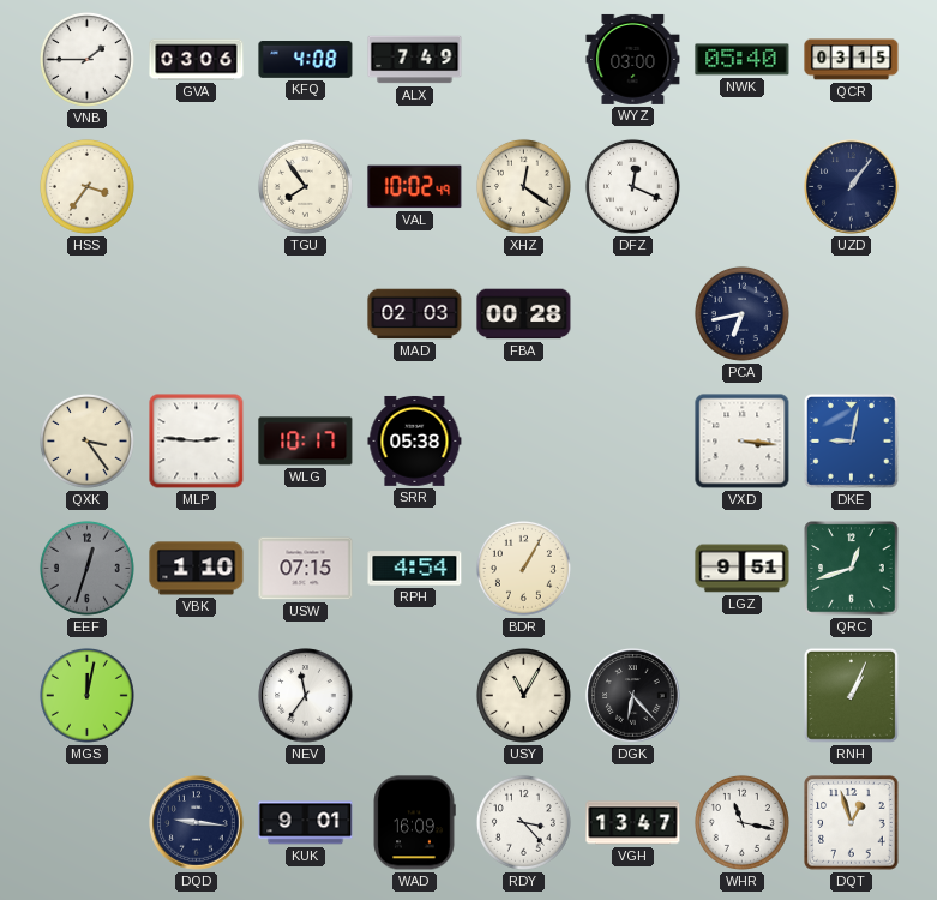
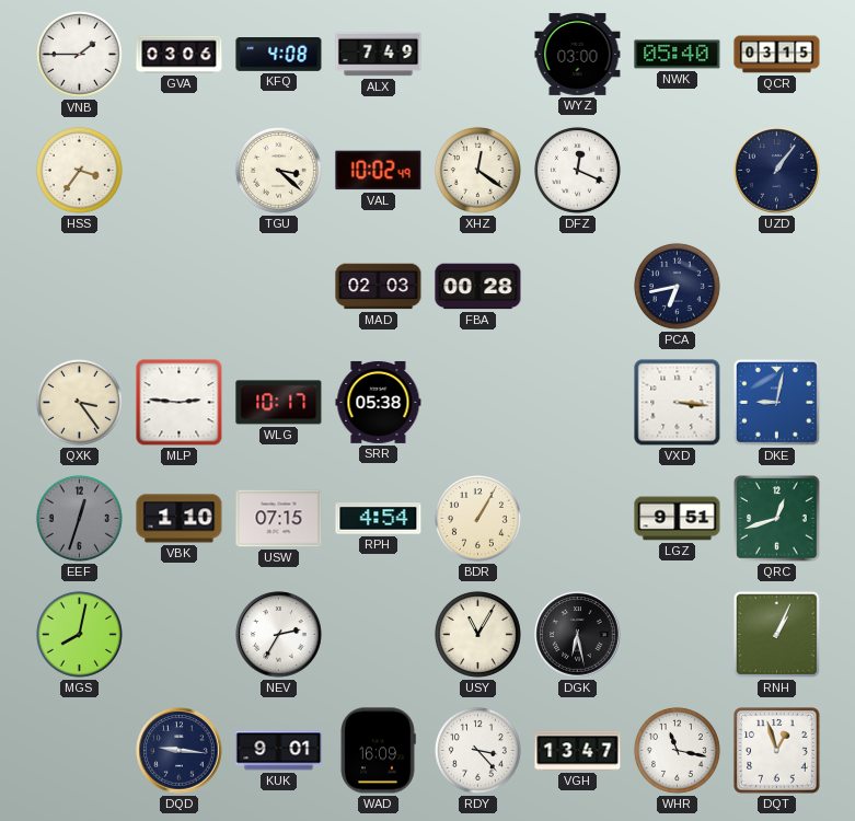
TGU: 7:54 -> 3:22 (278, 170)
MGS: 12:02 -> 8:02 (79, 634)
NEV: 11:36 -> 2:35 (279, 635)
DGK: 6:23 -> 6:28 (578, 635)
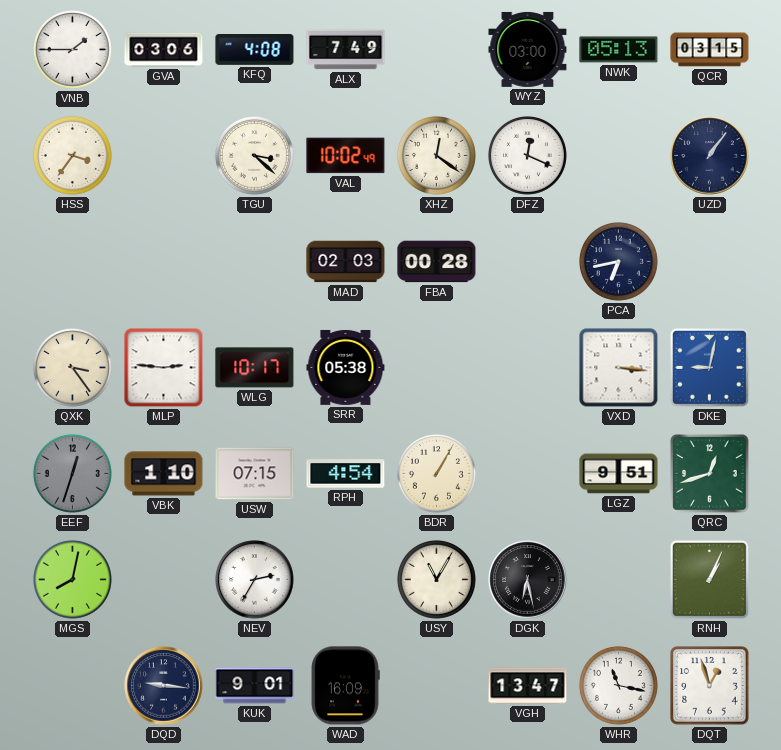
NWK: 05:40 -> 05:13 (619, 50)
RDY: 3:23 -> none (477, 750)
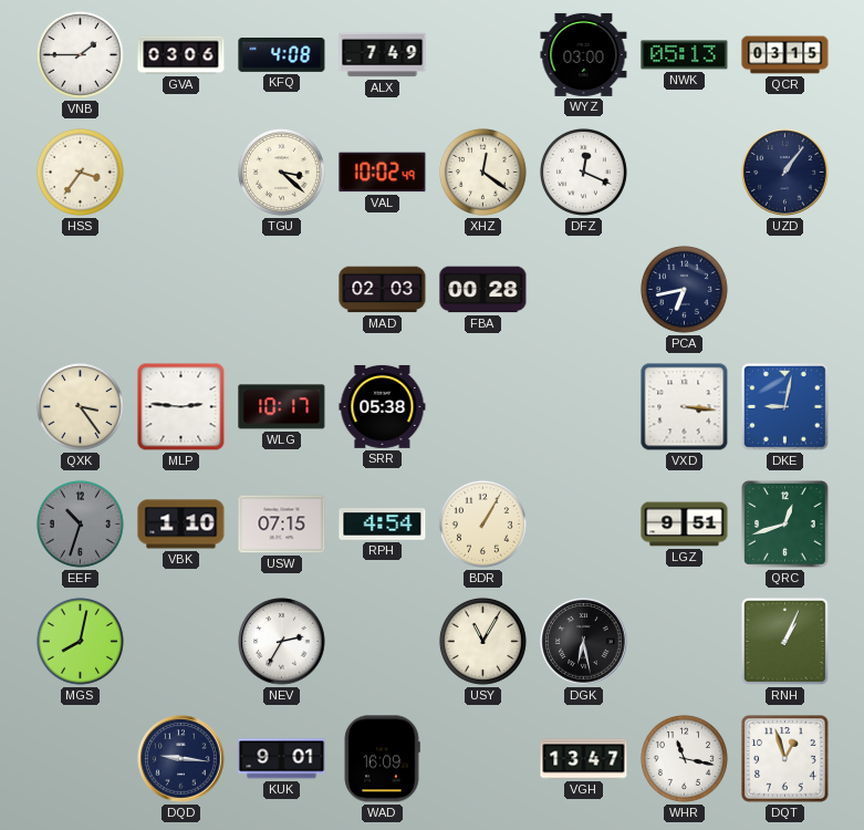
EEF: 12:33 -> 10:33 (80, 523)
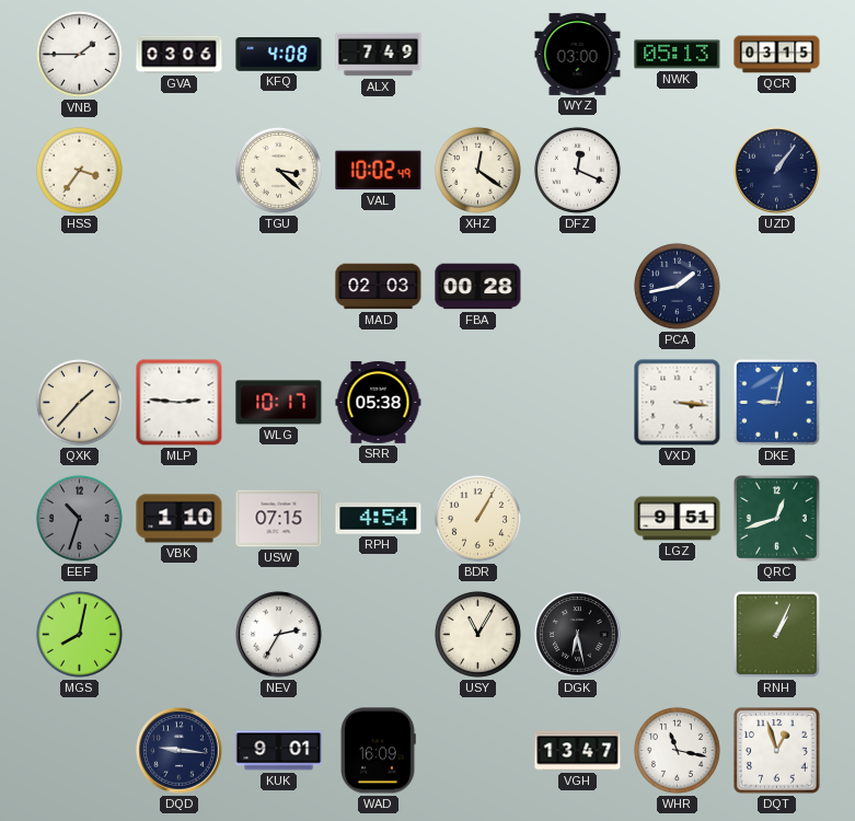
PCA: 6:43 -> 1:43 (677, 286)
QXK: 3:24 -> 1:37 (79, 402)
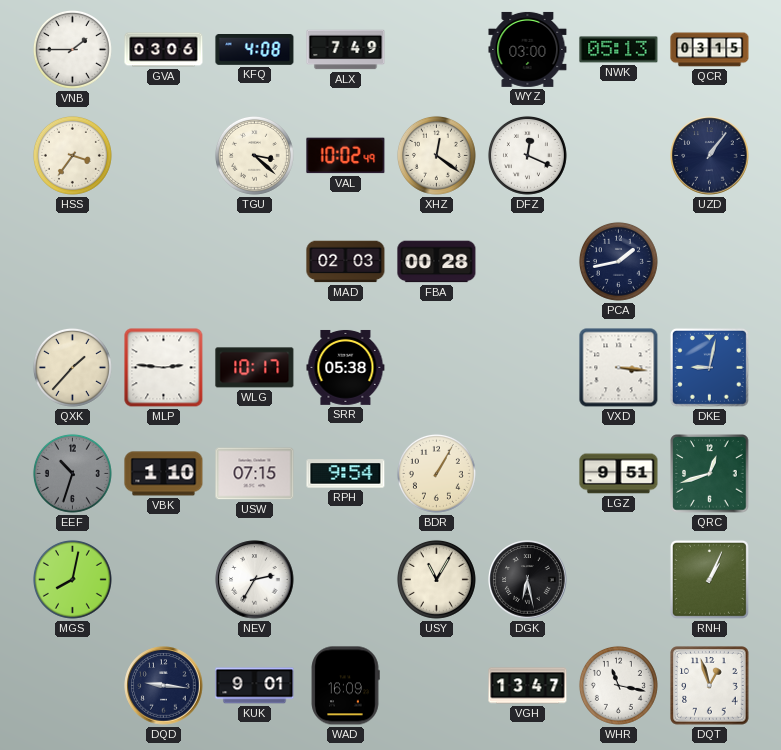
RPH: 4:54 -> 9:54 (346, 474)
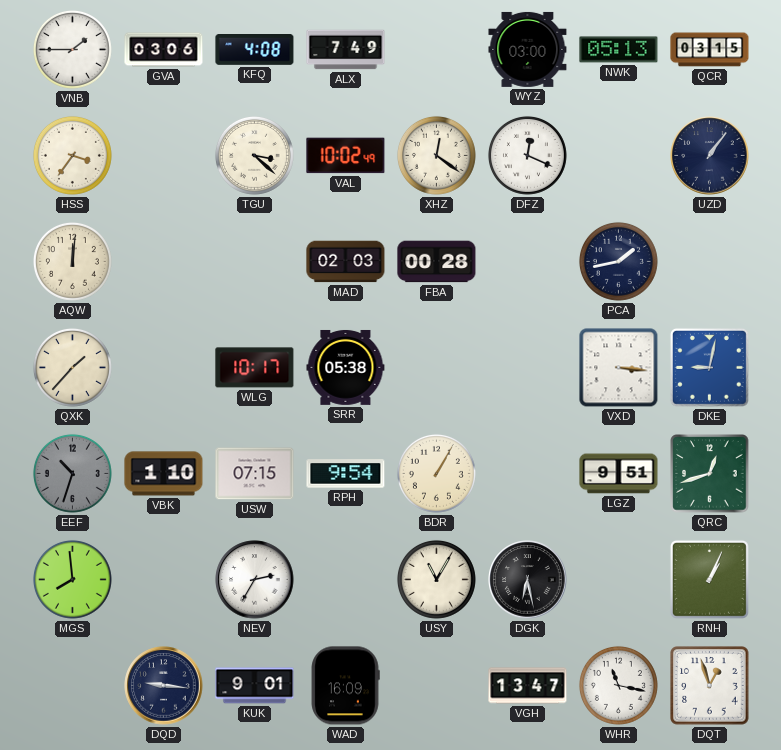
AQW: none -> 12:01 (72, 261)
MLP: 2:46 -> none (164, 368)
MGS: 8:02 -> 7:59 (72, 579)
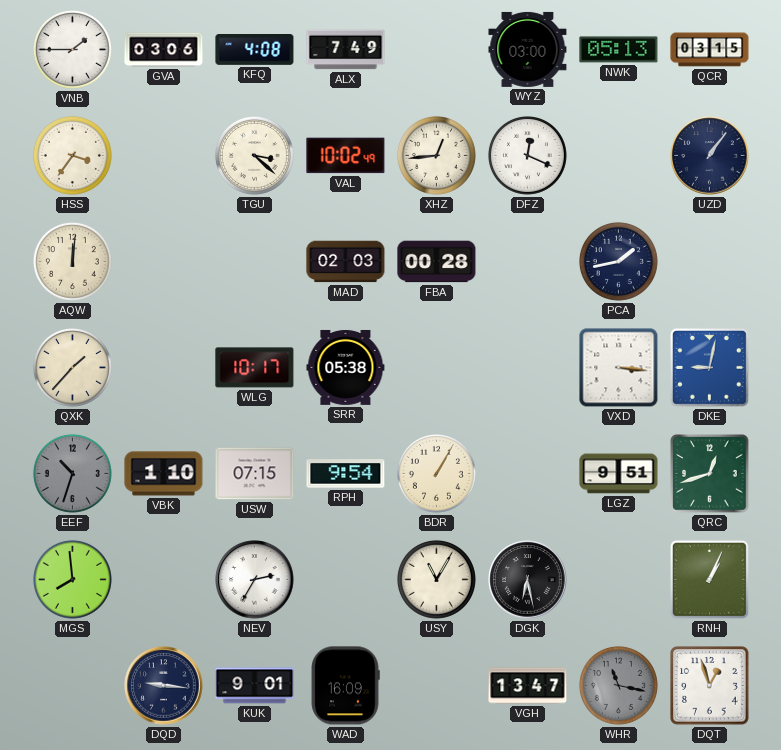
XHZ: 12:21 -> 12:44 (436, 155)
WHR dial: white -> grey (618, 685)
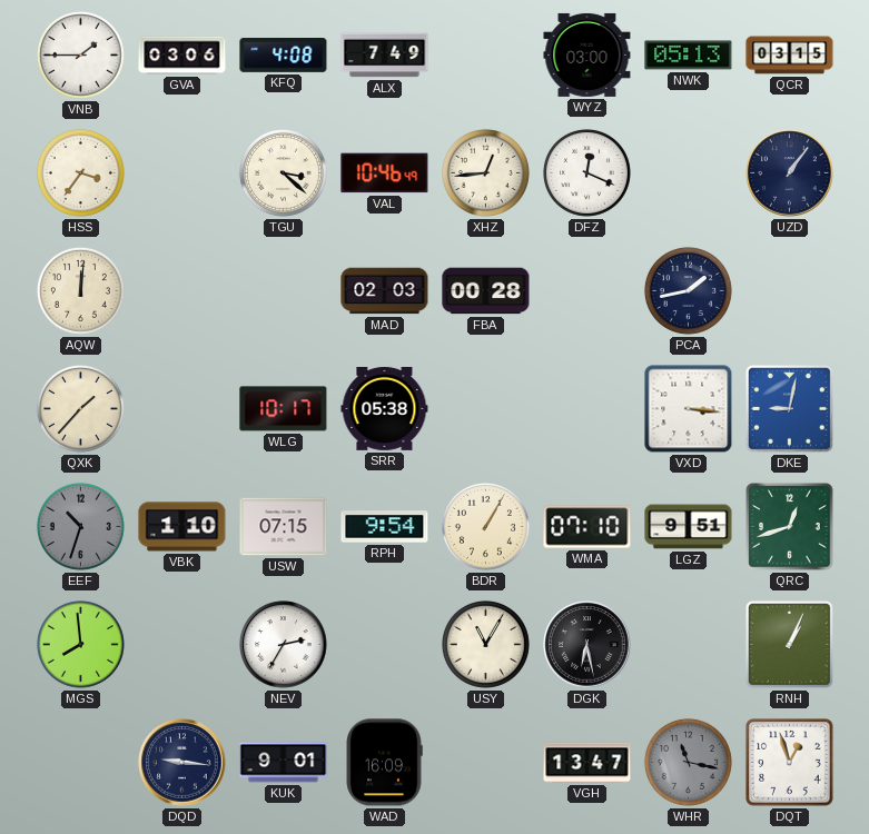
VAL: 10:02 -> 10:46 (385, 173)
WMA: none -> 07:10 (587, 527)
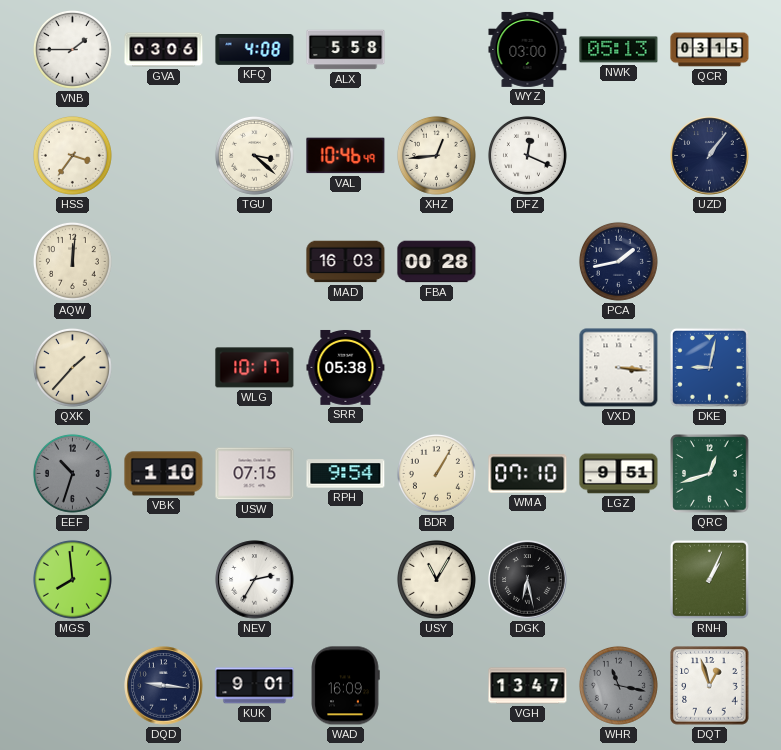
ALX: 7:49 -> 5:58 (346, 50)
MAD: 02:03 -> 16:03 (346, 262)
